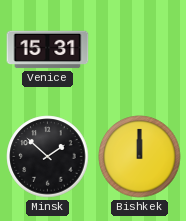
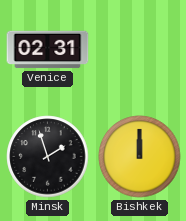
Venice: 15:31 -> 02:31 (48, 50)
Minsk: 1:52 -> 1:57 (48, 157)
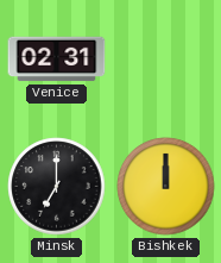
Minsk: 1:57 -> 7:00 (57, 187)
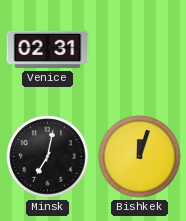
Minsk: 7:00 -> 7:02 (48, 157)
Bishkek: 12:00 -> 12:03 (140, 157)
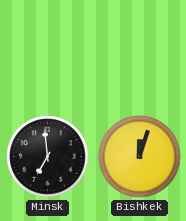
Venice: 02:31 -> none (48, 50)
Minsk: 7:02 -> 6:59 (48, 157)
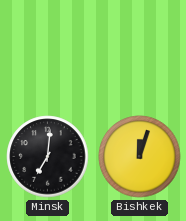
Minsk: 6:59 -> 7:01 (48, 157)
